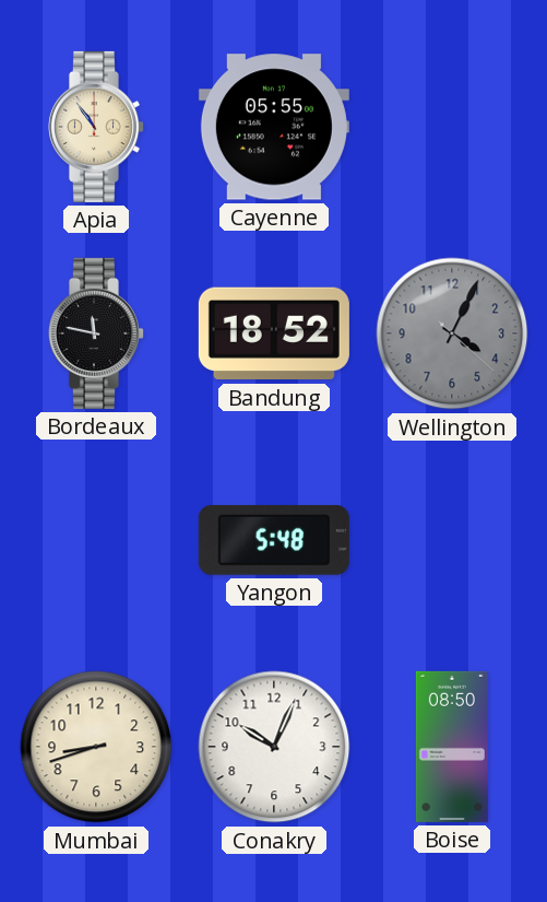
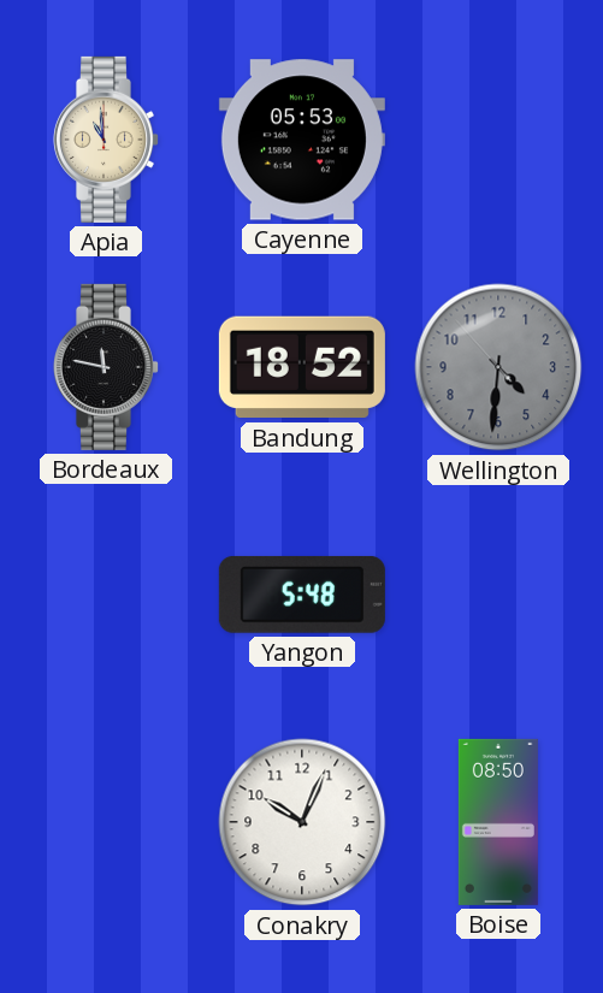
Apia: 10:54 -> 10:59 (105, 140)
Cayenne: 05:55 -> 05:53 (302, 140)
Wellington: 4:04 -> 4:30 (498, 367)
Mumbai: 8:42 -> none (96, 747)
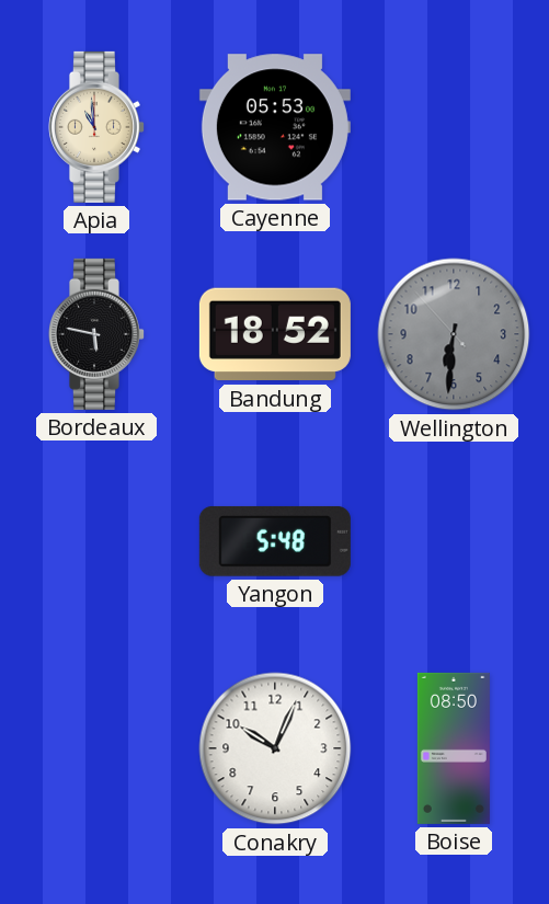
Bordeaux: 11:47 -> 5:47 (95, 334)
Wellington: 4:30 -> 6:30 (454, 334)
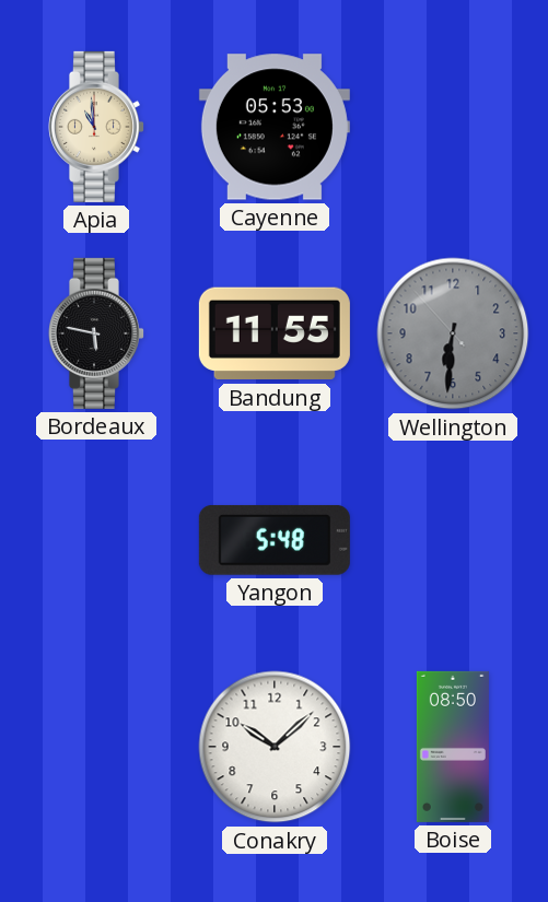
Bandung: 18:52 -> 11:55 (275, 333)
Conakry: 10:04 -> 10:08 (275, 747)
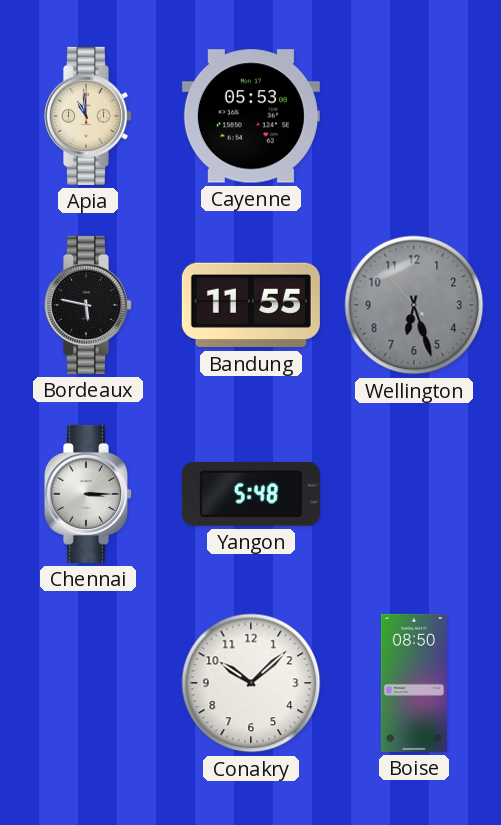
Wellington: 6:30 -> 6:26 (414, 305)
Chennai: none -> 3:15 (87, 494)
